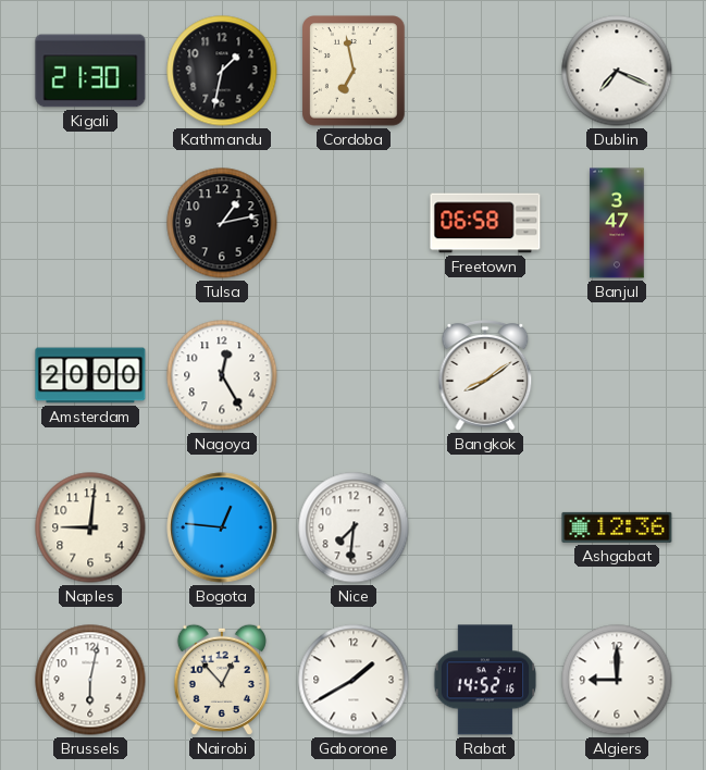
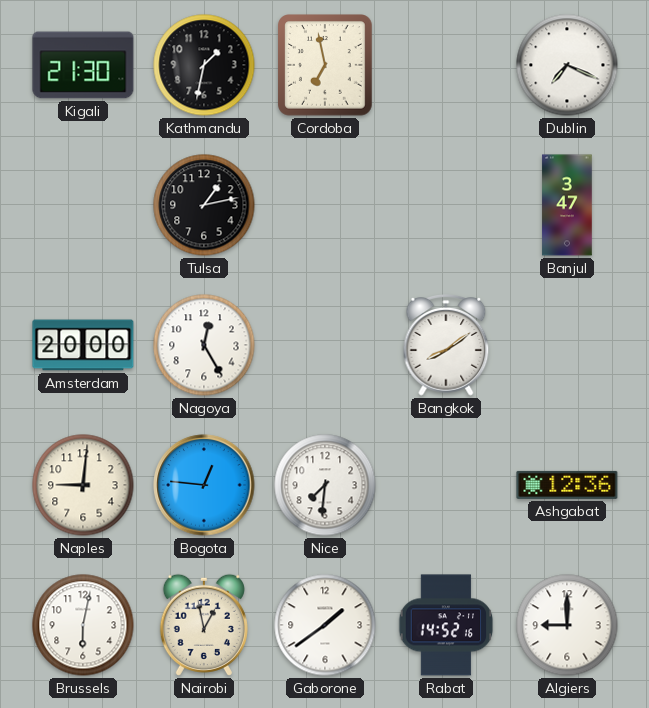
Freetown: 06:58 -> none (485, 223)
Nairobi: 12:53 -> 12:58 (204, 625)
Gaborone: 1:40 -> 1:39 (325, 625)
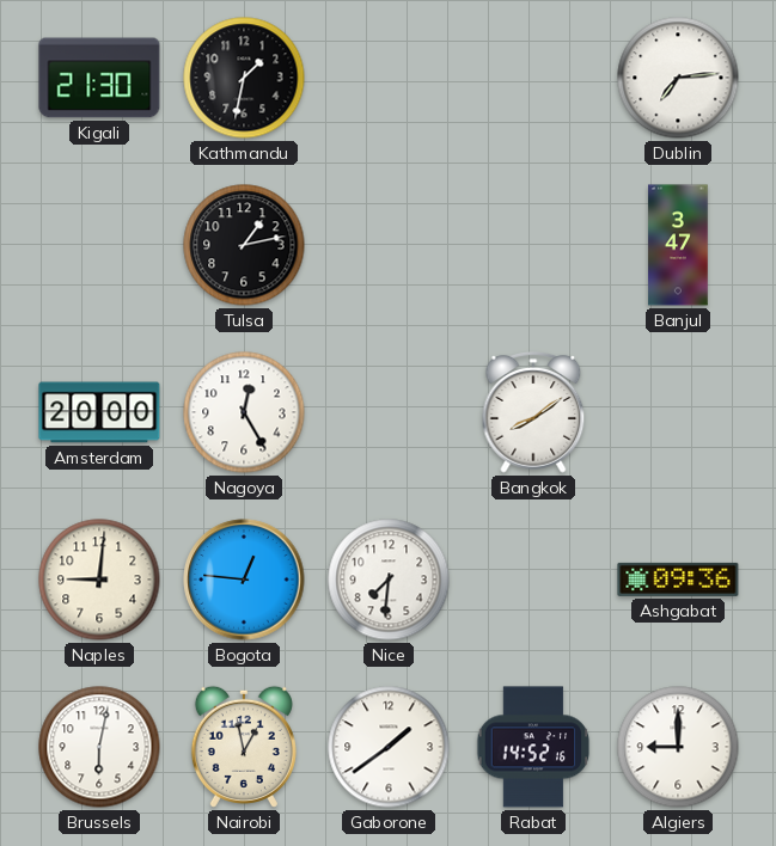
Cordoba: 6:58 -> none (326, 65)
Dublin: 7:19 -> 7:14 (678, 78)
Ashgabat: 12:36 -> 09:36 (678, 580)
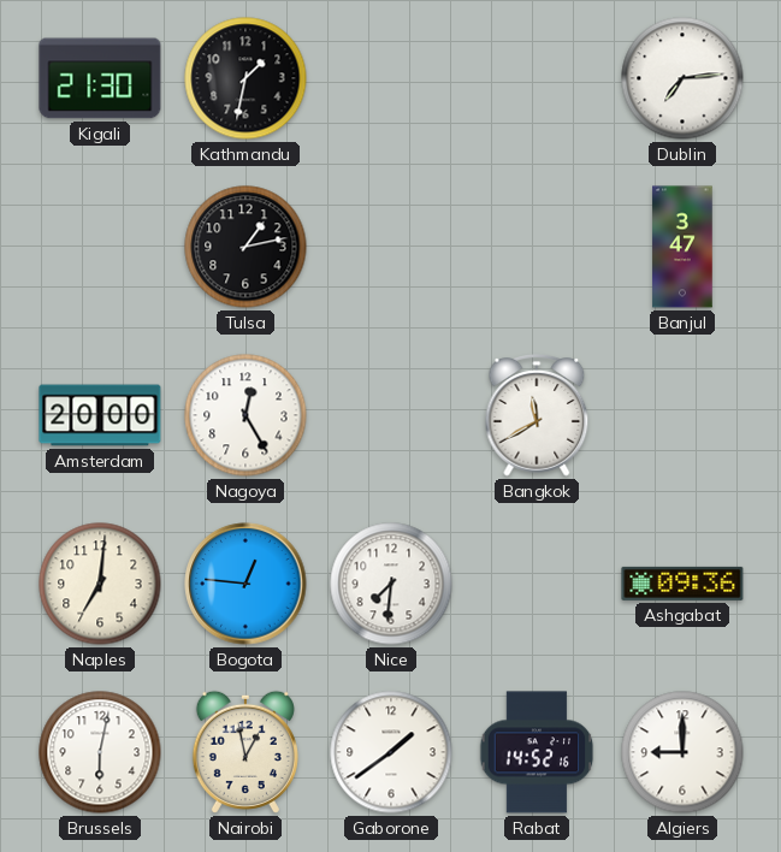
Bangkok: 8:09 -> 11:40 (537, 415)
Naples: 9:01 -> 7:01 (100, 584)
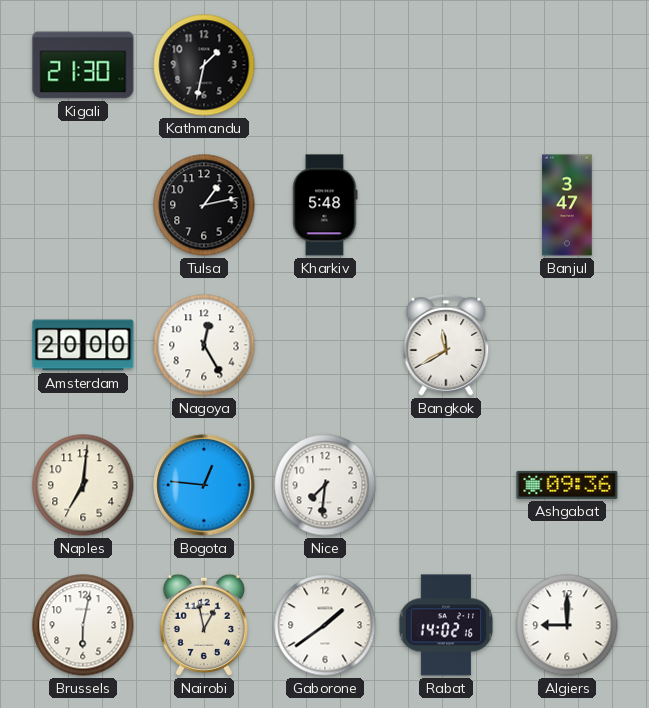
Dublin: 7:14 -> none (682, 78)
Kharkiv: none -> 5:48 (325, 205)
Rabat: 14:52 -> 14:02 (446, 625)
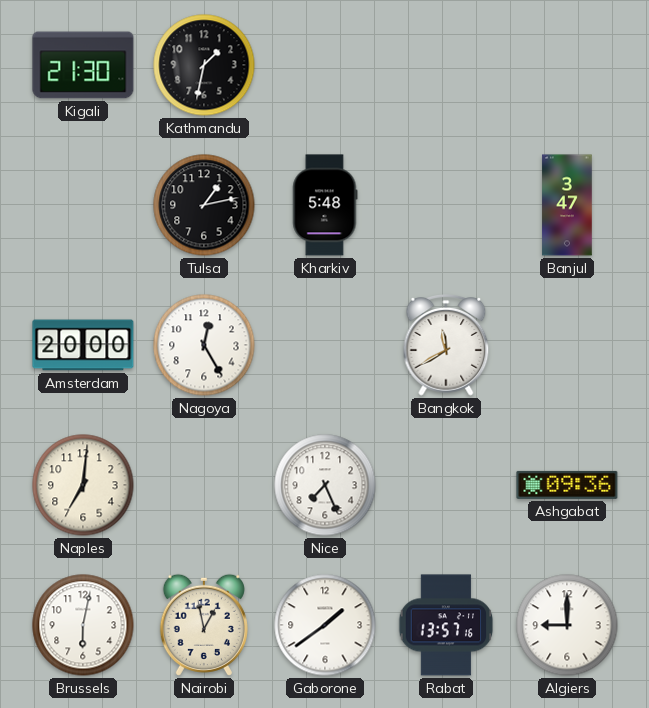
Bogota: 12:46 -> none (204, 485)
Nice: 7:31 -> 7:26 (325, 485)
Rabat: 14:02 -> 13:57 (446, 625)
